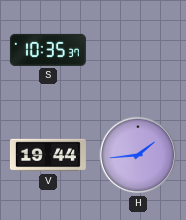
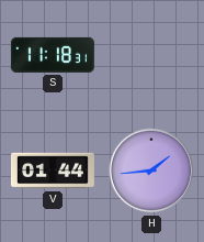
S: 10:35 -> 11:18 (53, 55)
V: 19:44 -> 01:44 (53, 170)
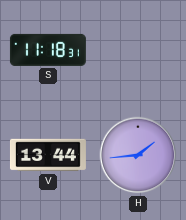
V: 01:44 -> 13:44 (48, 155)
